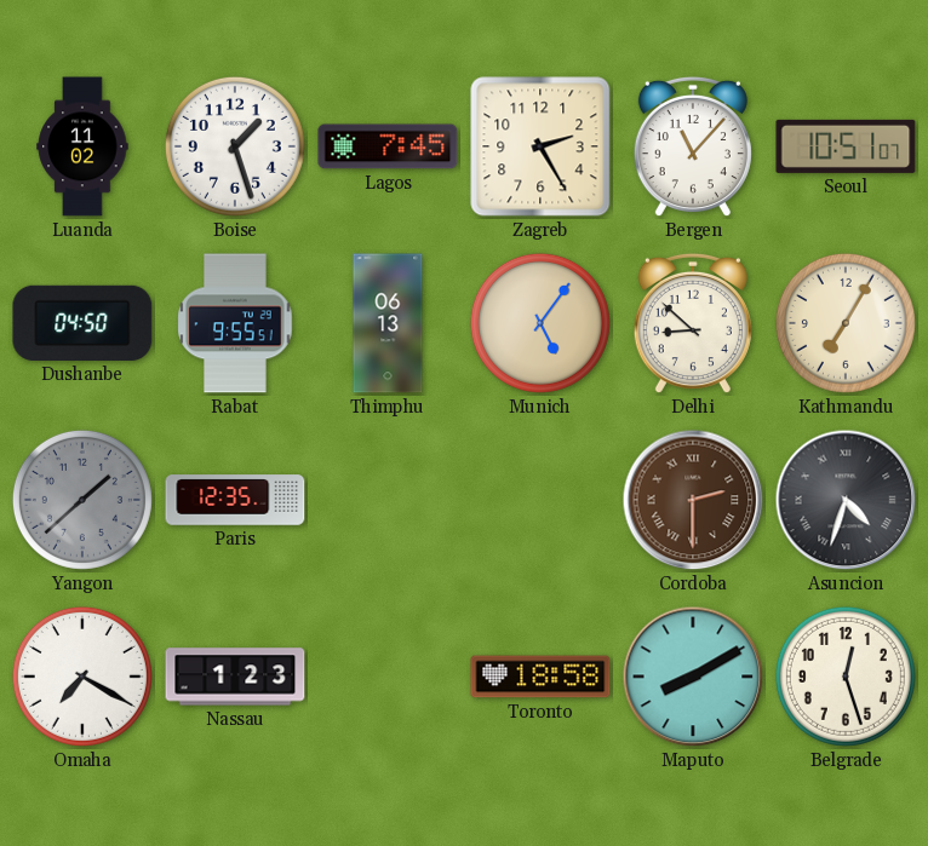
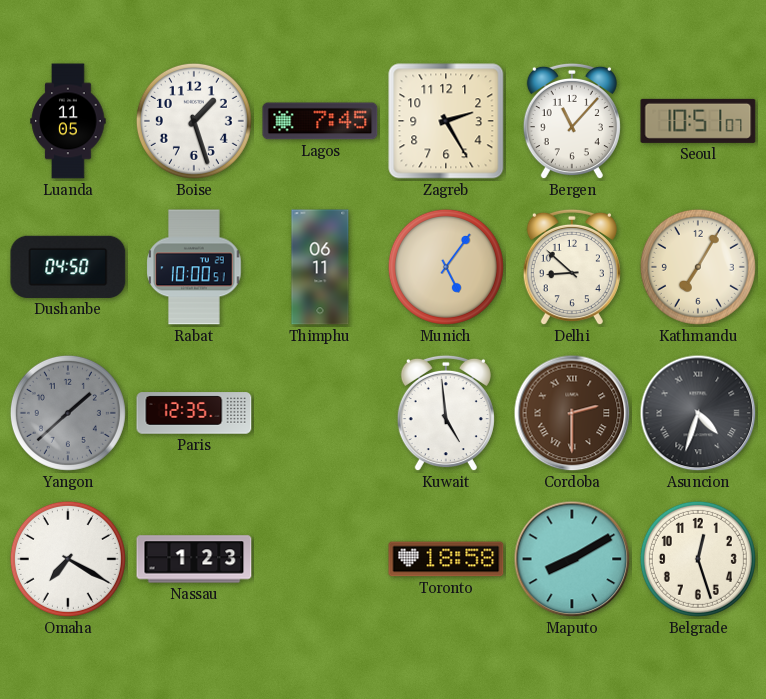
Luanda: 11:02 -> 11:05 (68, 121)
Rabat: 9:55 -> 10:00 (194, 267)
Thimphu: 06:13 -> 06:11 (320, 267)
Kuwait: none -> 4:59 (446, 413)
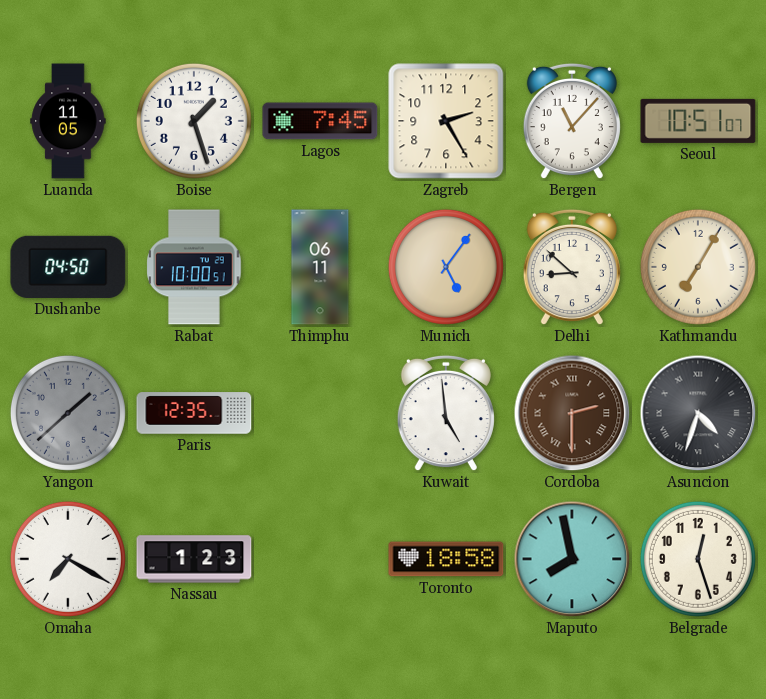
Maputo: 8:10 -> 7:58 (572, 559)
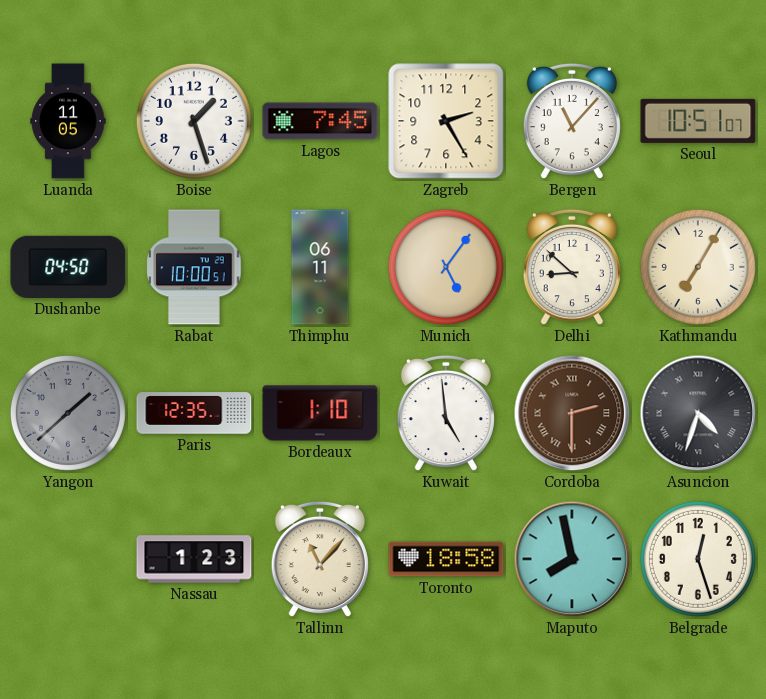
Bordeaux: none -> 1:10 (320, 413)
Omaha: 7:20 -> none (68, 559)
Tallinn: none -> 11:07 (320, 559)
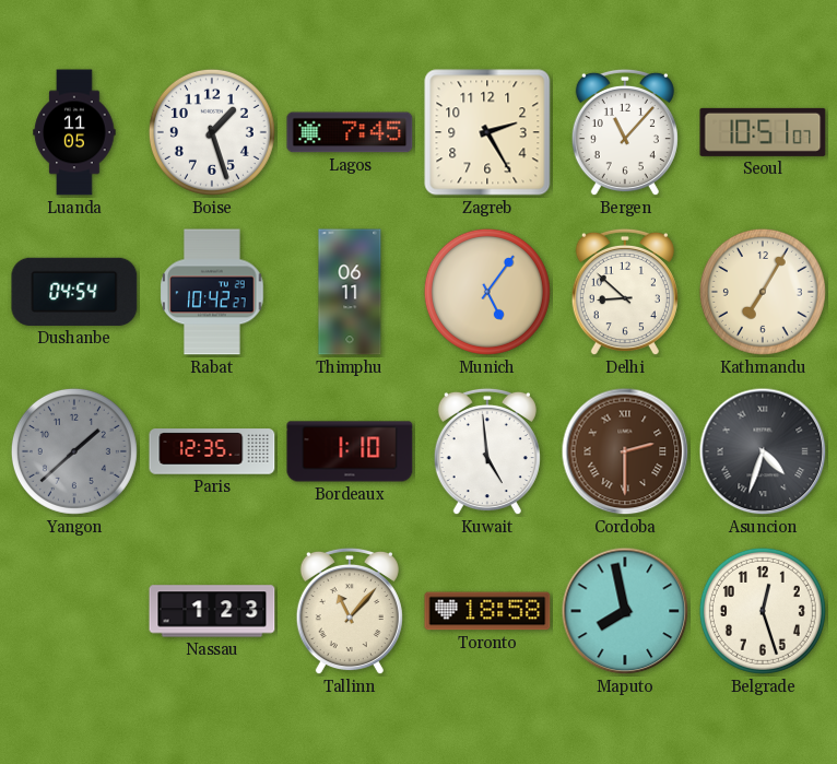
Dushanbe: 04:50 -> 04:54 (74, 292)
Rabat: 10:00 -> 10:42 (212, 292)
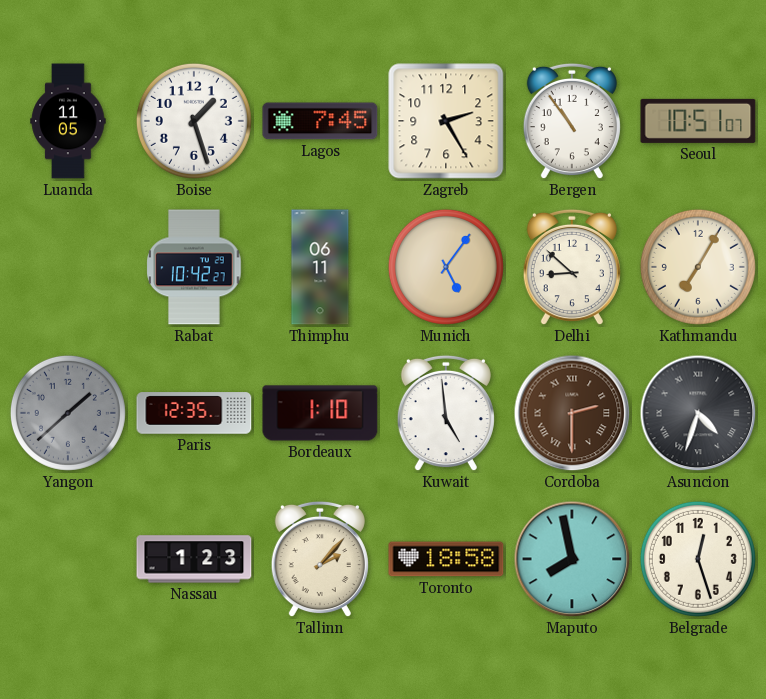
Bergen: 11:07 -> 10:54 (572, 121)
Dushanbe: 04:54 -> none (74, 292)
Tallinn: 11:07 -> 2:07 (320, 559)
